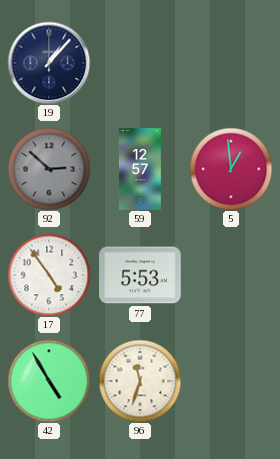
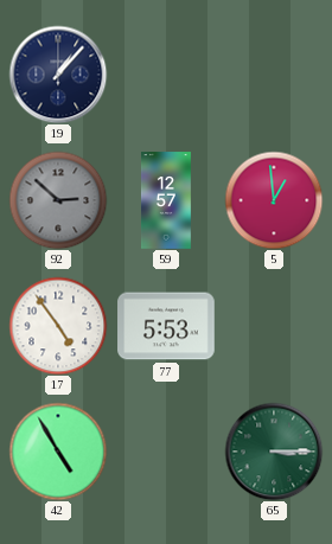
96: 11:33 -> none (140, 381)
65: none -> 3:15 (274, 452)
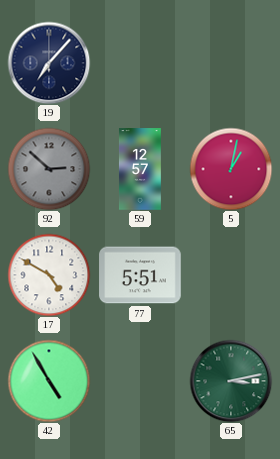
19: 1:07 -> 7:07 (49, 63)
5: 12:59 -> 1:02 (231, 169)
17: 4:54 -> 4:50 (49, 275)
77: 5:53 -> 5:51 (140, 275)
65: 3:15 -> 3:13 (231, 381)
